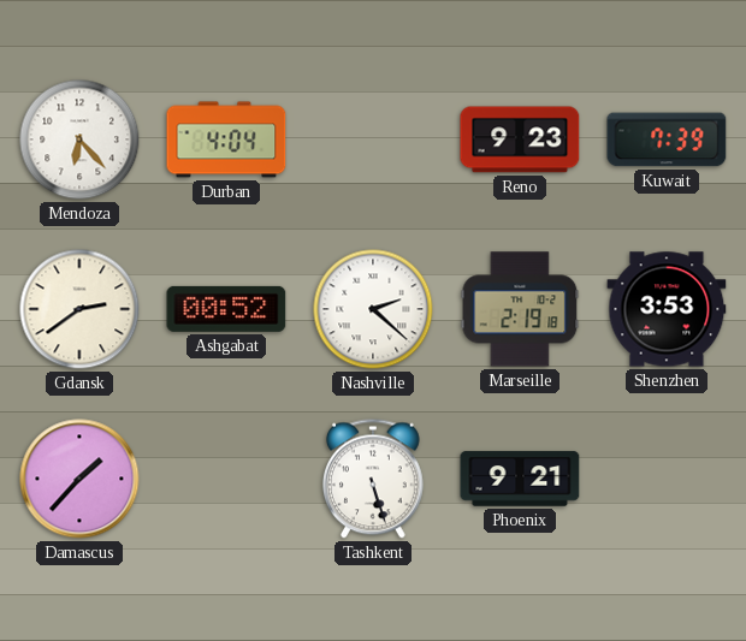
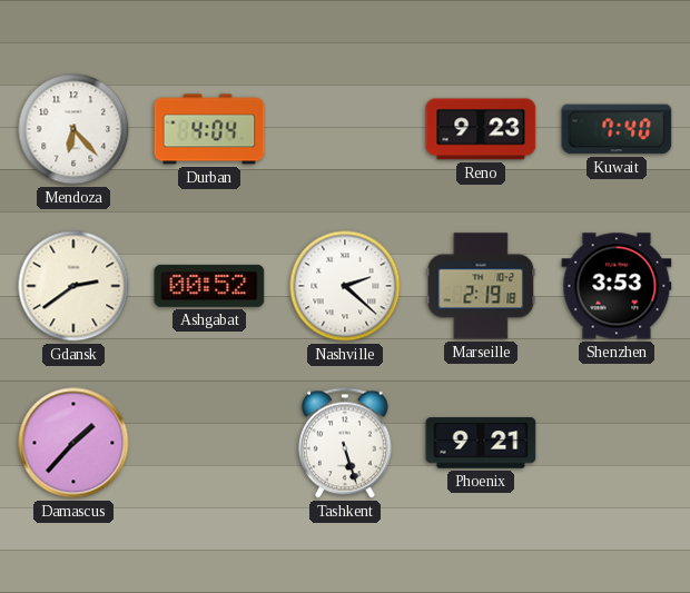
Kuwait: 7:39 -> 7:40 (617, 129)
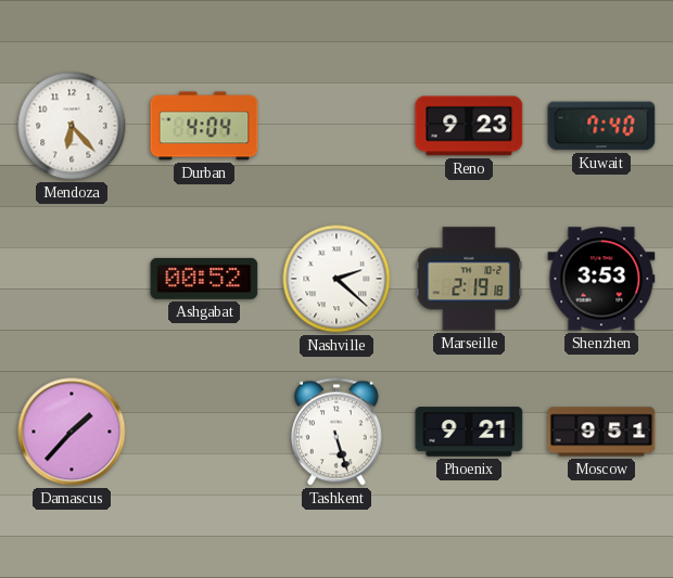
Gdansk: 2:39 -> none (73, 286)
Moscow: none -> 9:51 (601, 432)
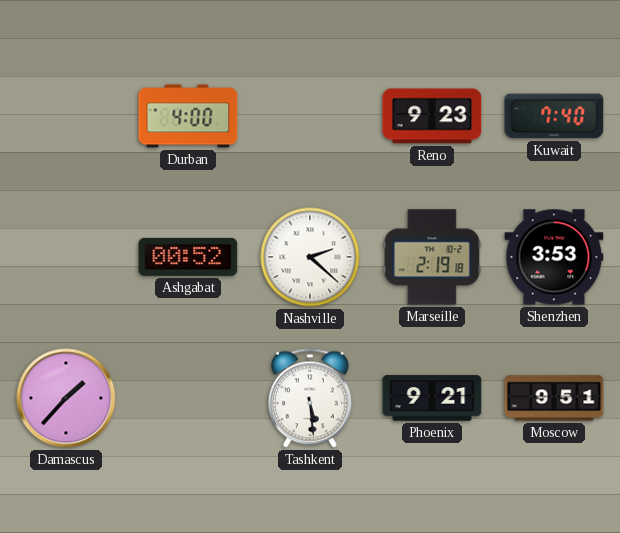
Mendoza: 6:23 -> none (72, 126)
Durban: 4:04 -> 4:00 (188, 116)
Tashkent: 5:27 -> 5:29 (310, 398)
